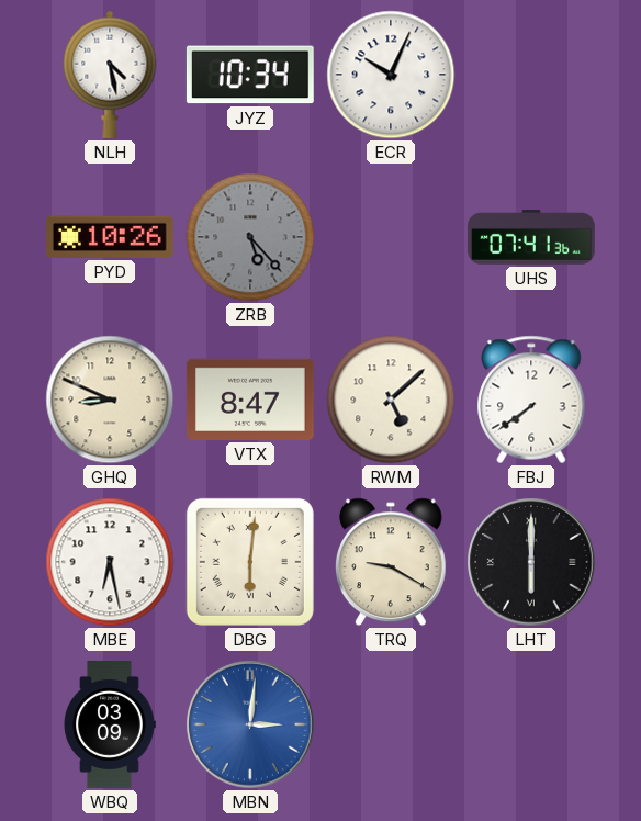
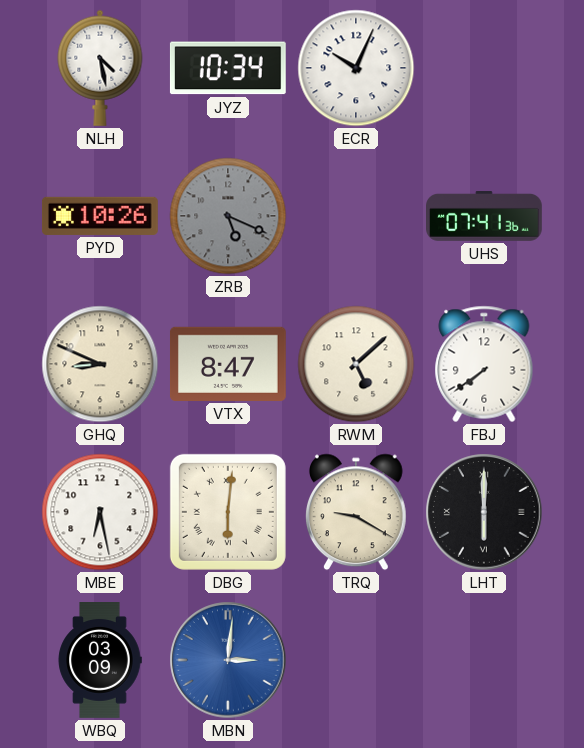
ZRB: 5:23 -> 5:19 (228, 216)
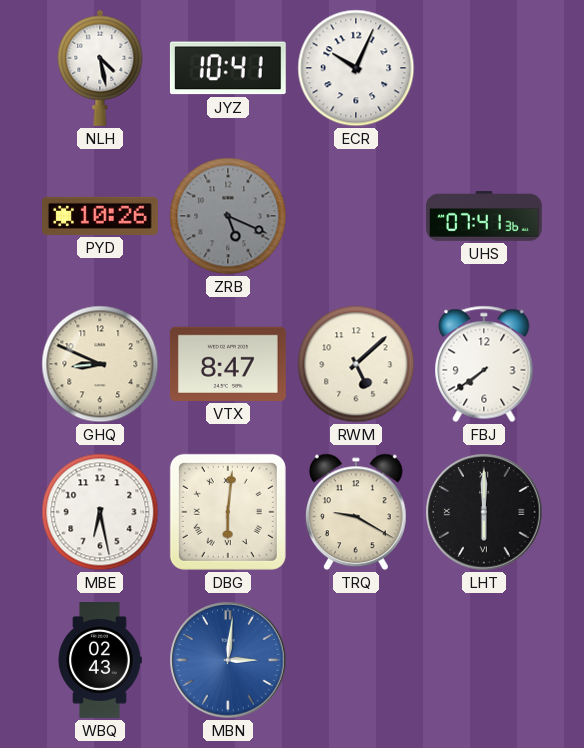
JYZ: 10:34 -> 10:41 (228, 68)
WBQ: 03:09 -> 02:43 (100, 661)
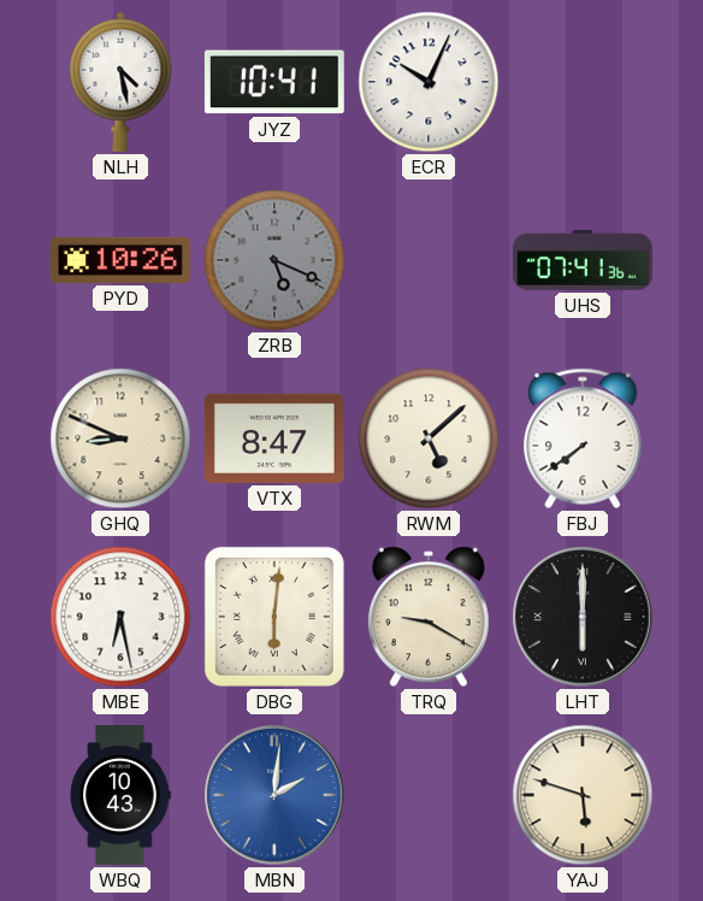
WBQ: 02:43 -> 10:43 (120, 796)
MBN: 3:01 -> 2:01 (274, 795)
YAJ: none -> 5:48 (583, 795)
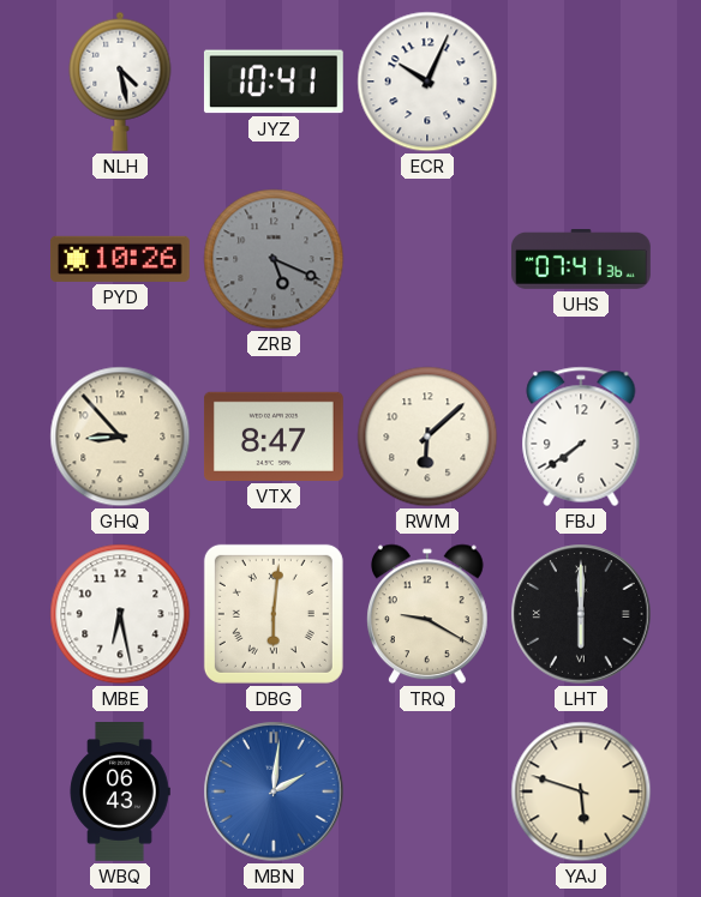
GHQ: 8:49 -> 8:53 (120, 437)
RWM: 5:08 -> 6:08 (427, 437)
WBQ: 10:43 -> 06:43 (120, 793)
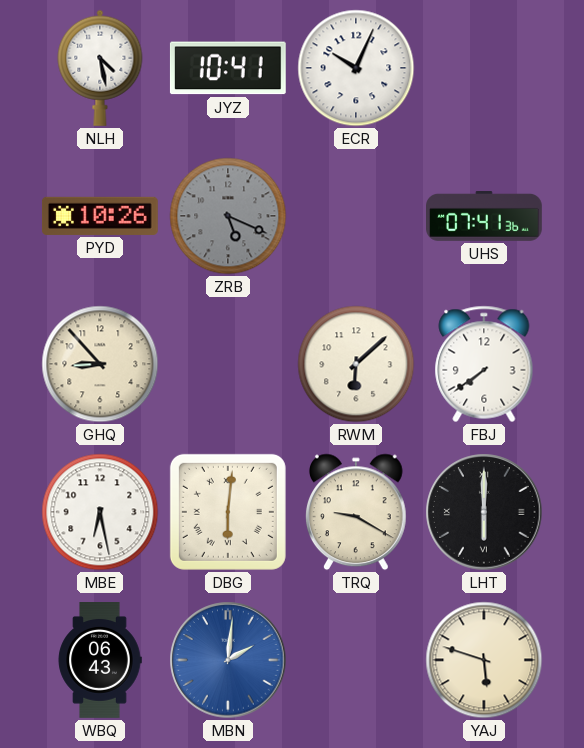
VTX: 8:47 -> none (274, 437)
